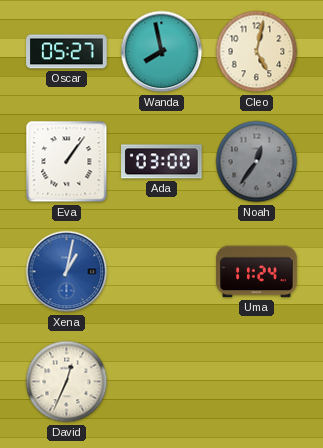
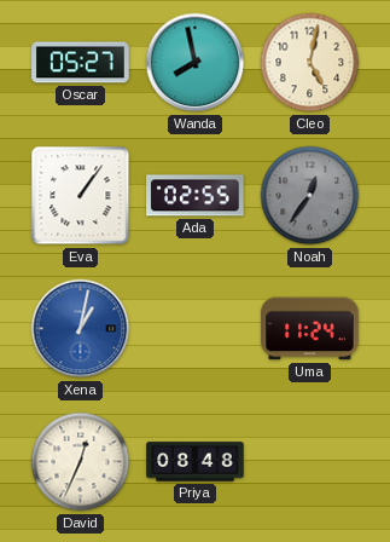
Ada: 03:00 -> 02:55 (196, 196)
Priya: none -> 08:48 (196, 462)
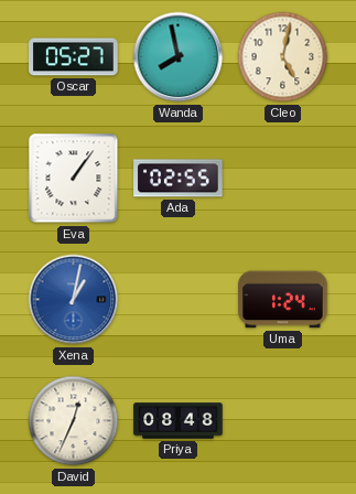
Noah: 12:36 -> none (310, 196)
Uma: 11:24 -> 1:24 (283, 300)
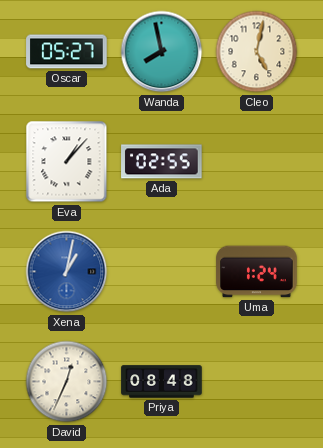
Eva: 1:06 -> 1:07 (67, 162)
